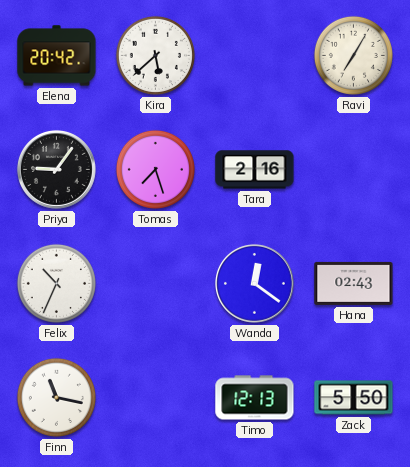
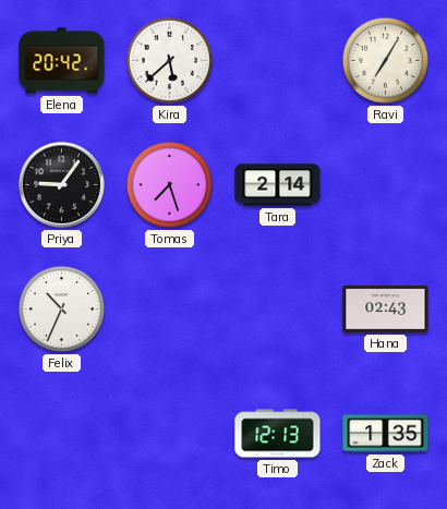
Tara: 2:16 -> 2:14 (278, 185)
Wanda: 12:21 -> none (254, 283)
Finn: 11:17 -> none (56, 397)
Zack: 5:50 -> 1:35 (386, 434)
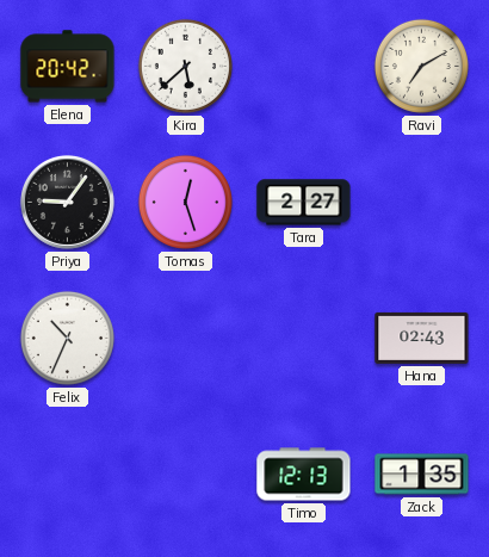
Ravi: 7:05 -> 7:10 (421, 66)
Tomas: 7:27 -> 12:27 (185, 202)
Tara: 2:14 -> 2:27 (304, 203)
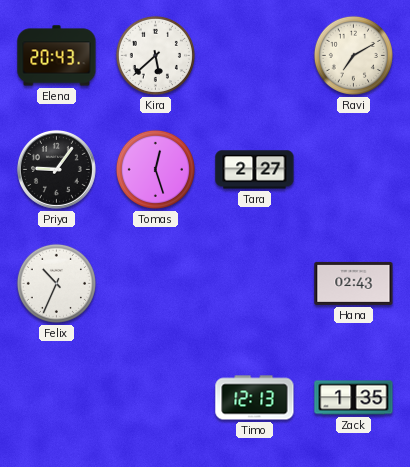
Elena: 20:42 -> 20:43 (57, 56)
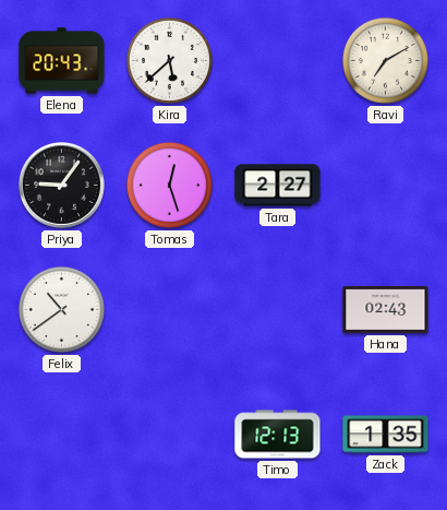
Felix: 10:34 -> 10:39 (61, 309)
